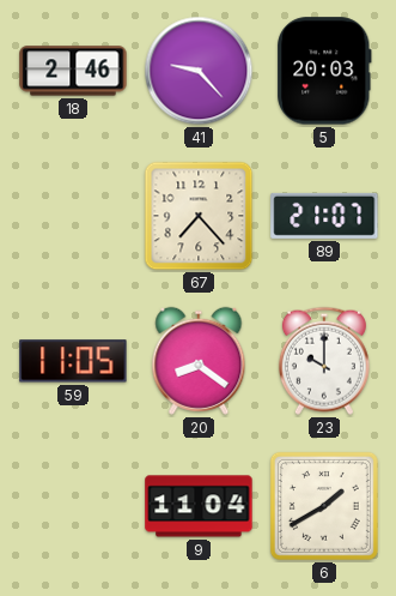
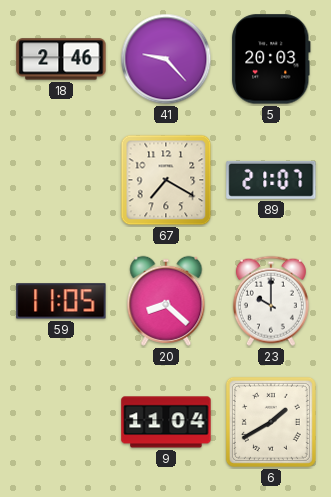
67: 7:23 -> 7:20 (166, 180)
20: 8:21 -> 8:22 (166, 301)
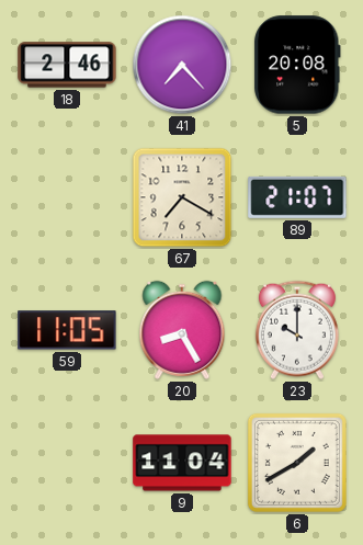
41: 9:23 -> 7:23 (182, 65)
5: 20:03 -> 20:08 (297, 65)
20: 8:22 -> 8:25 (182, 330)
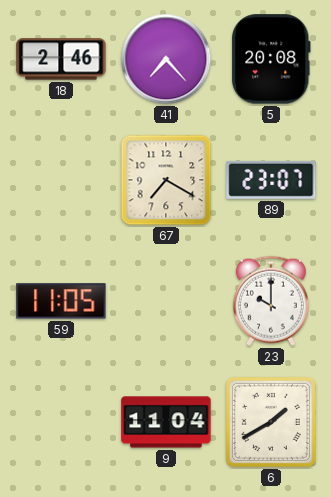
89: 21:07 -> 23:07 (271, 180)
20: 8:25 -> none (182, 330)
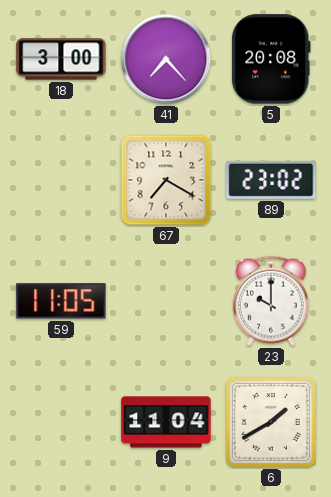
18: 2:46 -> 3:00 (61, 59)
89: 23:07 -> 23:02 (271, 180)
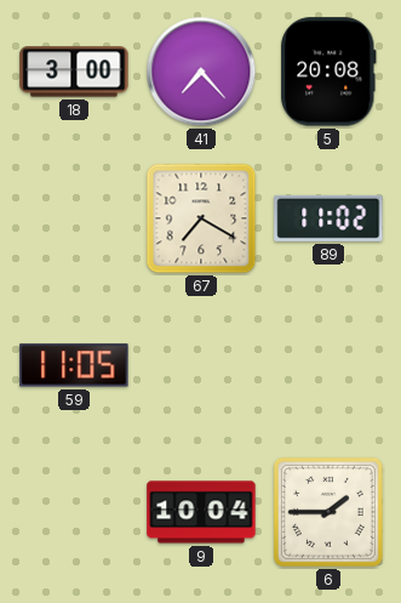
89: 23:02 -> 11:02 (328, 218)
23: 10:00 -> none (271, 301)
9: 11:04 -> 10:04 (201, 512)
6: 1:40 -> 1:45 (328, 512)
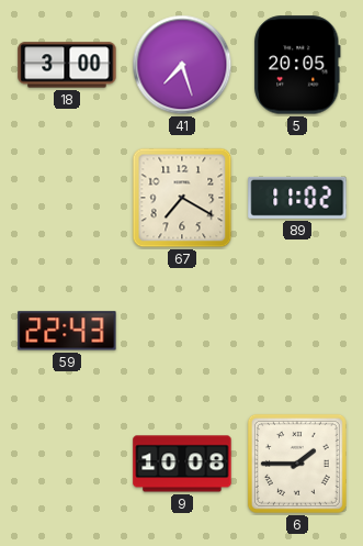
41: 7:23 -> 7:27 (182, 65)
5: 20:08 -> 20:05 (297, 65)
59: 11:05 -> 22:43 (67, 331)
9: 10:04 -> 10:08 (182, 464)
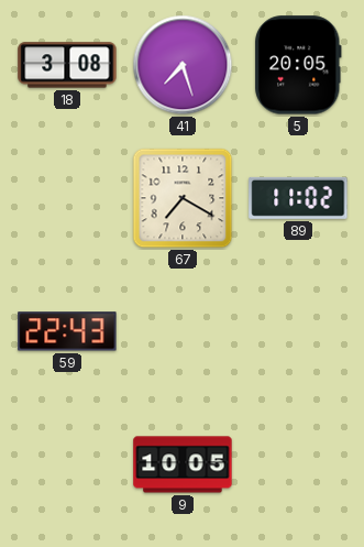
18: 3:00 -> 3:08 (67, 65)
9: 10:08 -> 10:05 (183, 464)
6: 1:45 -> none (297, 464)
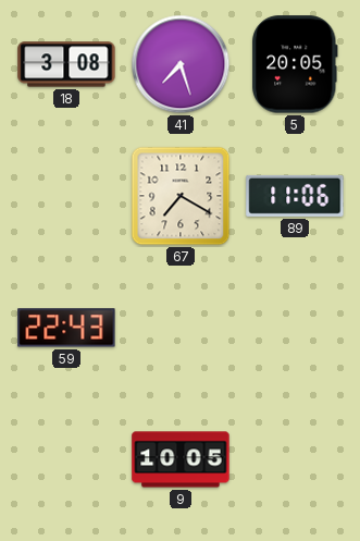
89: 11:02 -> 11:06 (295, 196)
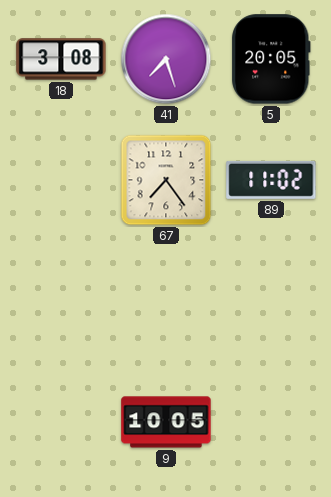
67: 7:20 -> 7:24 (166, 180)
89: 11:06 -> 11:02 (271, 180)
59: 22:43 -> none (66, 328)
